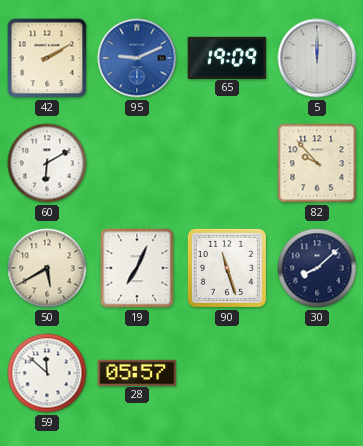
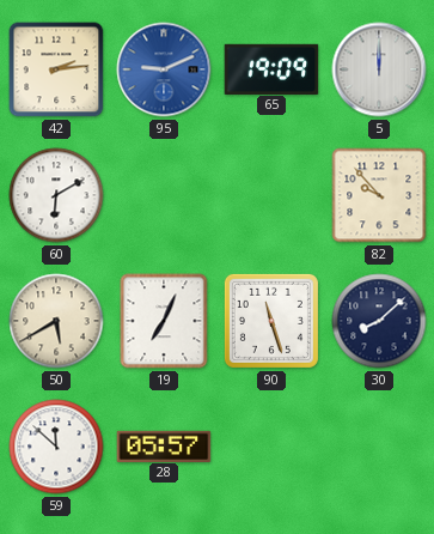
42: 2:10 -> 2:14 (56, 69)
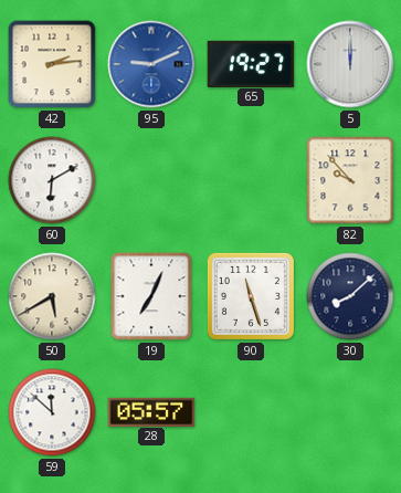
65: 19:09 -> 19:27 (251, 63)
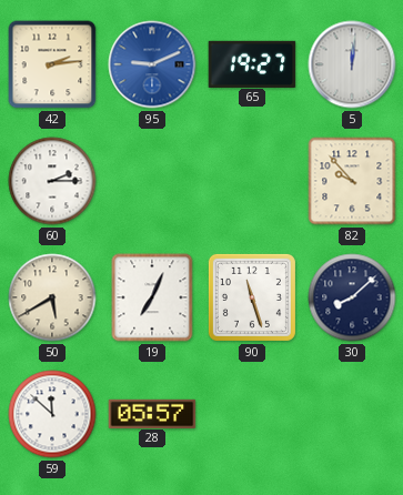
5: 12:00 -> 12:01 (352, 64)
60: 6:10 -> 2:15 (52, 181)
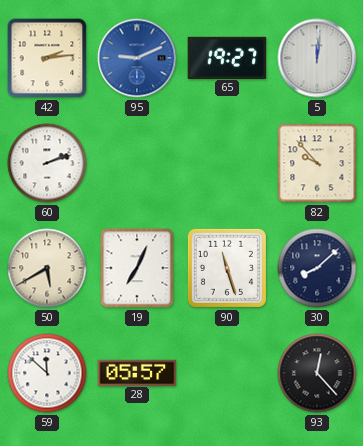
60: 2:15 -> 2:12 (47, 163)
93: none -> 12:23 (317, 373)
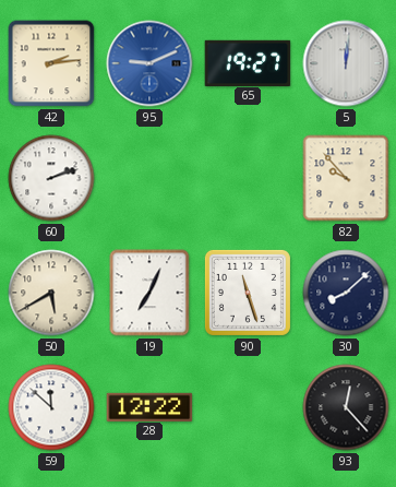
28: 05:57 -> 12:22 (149, 406)
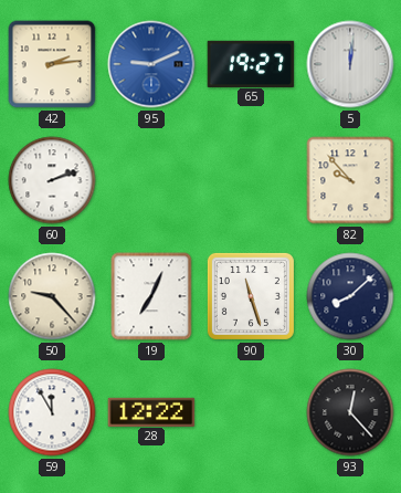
50: 5:40 -> 9:23 (52, 296)
59: 11:52 -> 11:55 (52, 412)
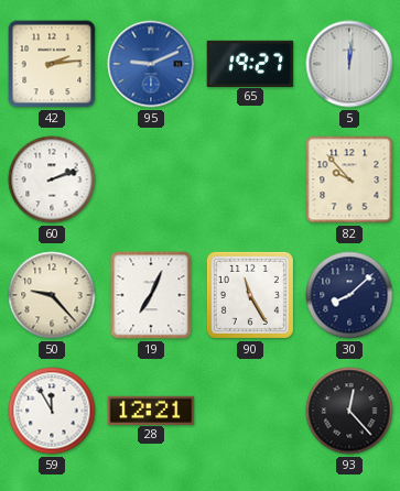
90: 11:27 -> 11:25 (250, 295)
28: 12:22 -> 12:21 (151, 410)
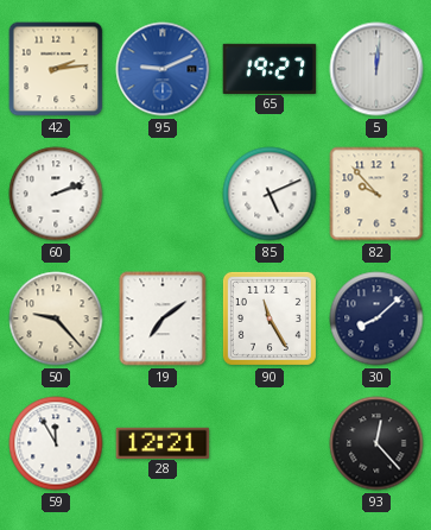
85: none -> 5:11 (270, 194)
19: 7:04 -> 7:09 (163, 318)
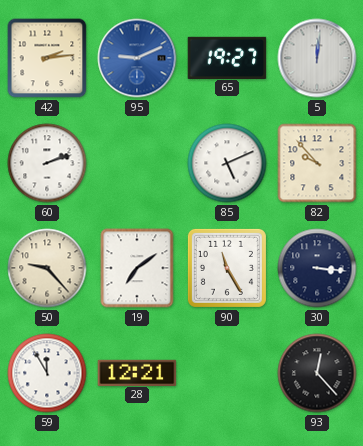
30: 8:08 -> 3:16 (317, 268)
